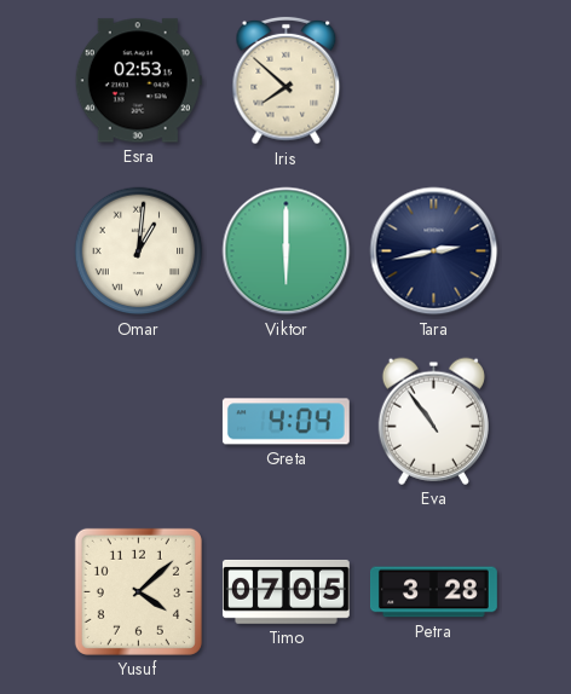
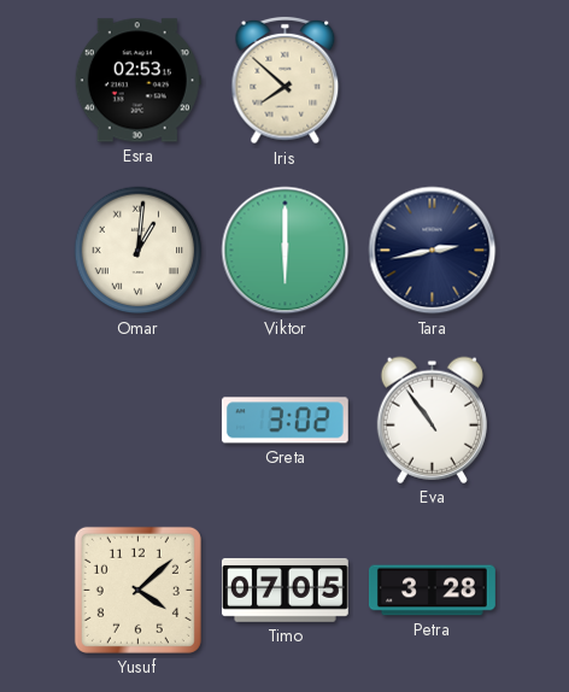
Greta: 4:04 -> 3:02 (284, 421)
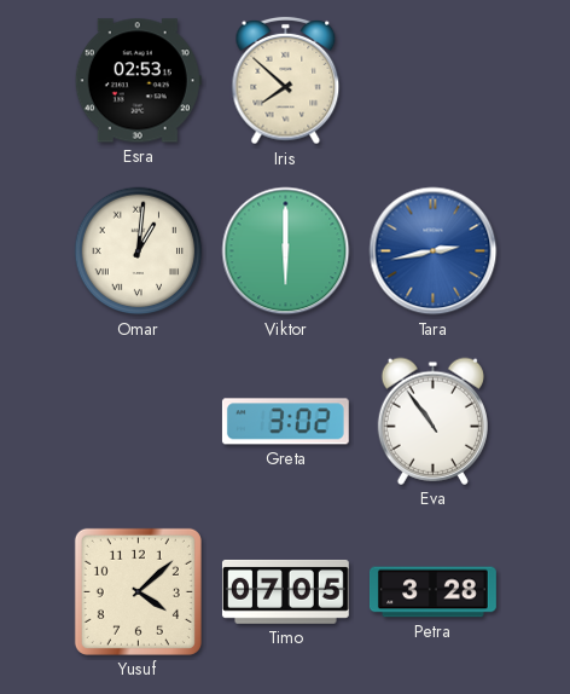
Tara dial: navy -> blue (434, 251)
